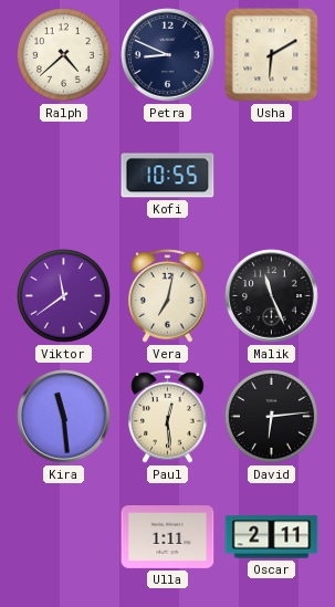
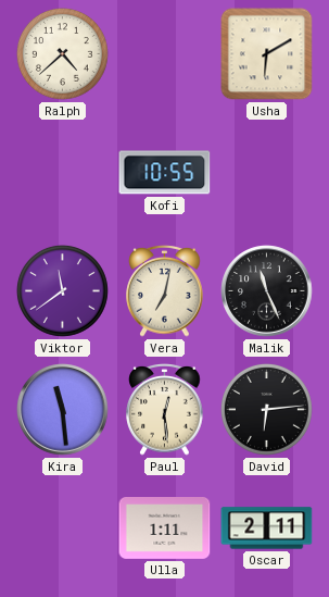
Petra: 8:49 -> none (168, 55)
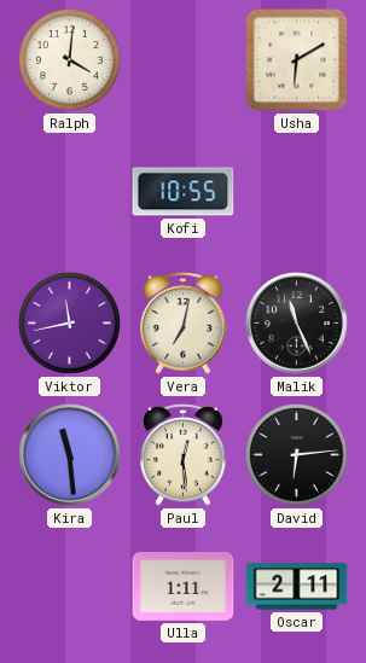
Ralph: 4:38 -> 4:01 (70, 59)
Viktor: 11:39 -> 11:43 (70, 322)
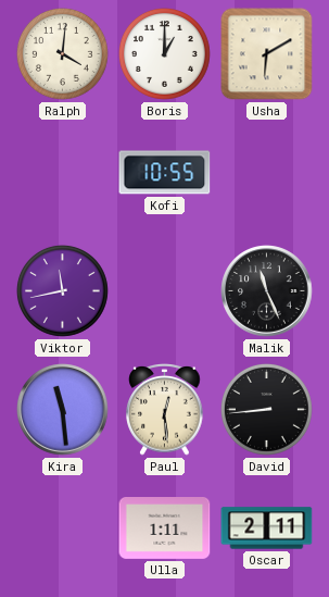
Boris: none -> 1:00 (165, 53)
Vera: 7:02 -> none (184, 324)
David: 6:14 -> 8:44 (267, 409)
